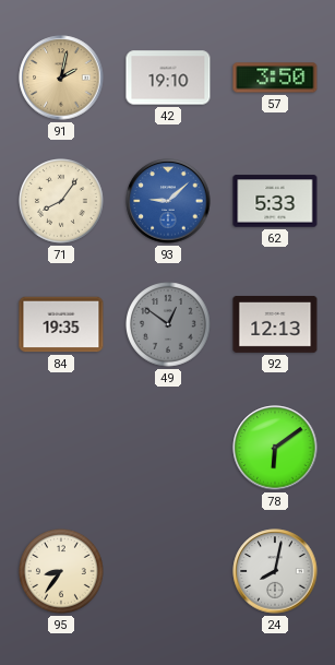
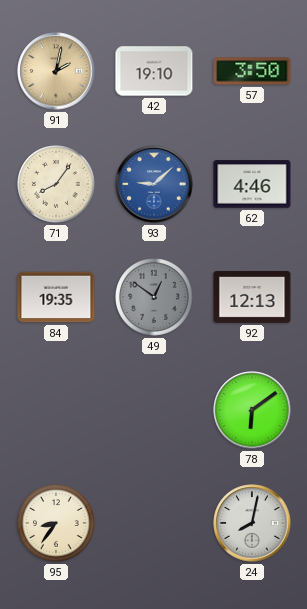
62: 5:33 -> 4:46 (252, 184)
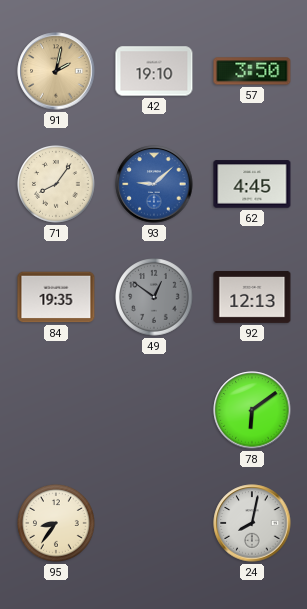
62: 4:46 -> 4:45 (252, 184)
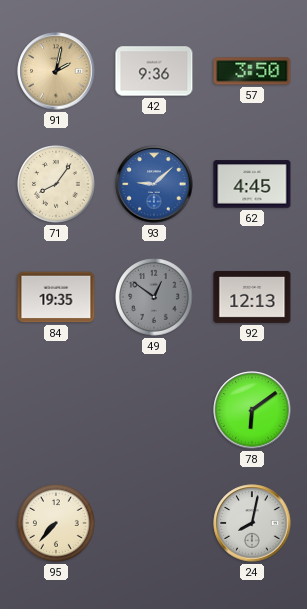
42: 19:10 -> 9:36 (154, 71)
95: 8:36 -> 7:37 (57, 524)
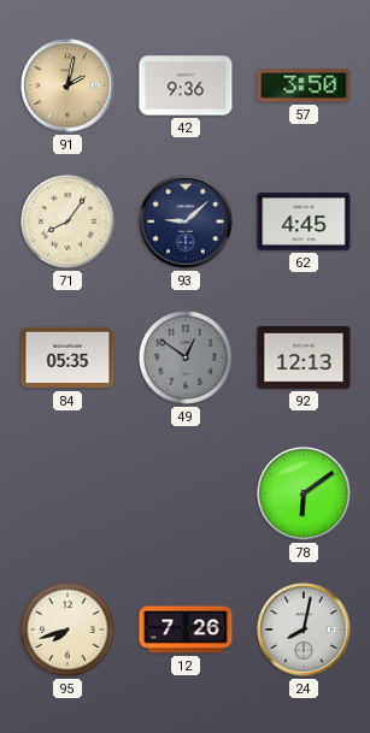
93 dial: blue -> navy (186, 221)
84: 19:35 -> 05:35 (67, 357)
95: 7:37 -> 7:42 (69, 631)
12: none -> 7:26 (186, 629)
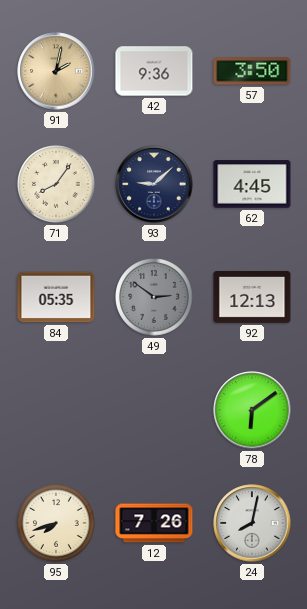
49: 12:51 -> 2:51 (155, 298)
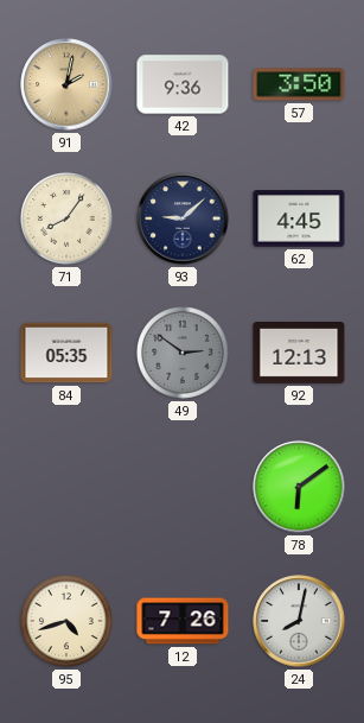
95: 7:42 -> 4:42 (68, 622)
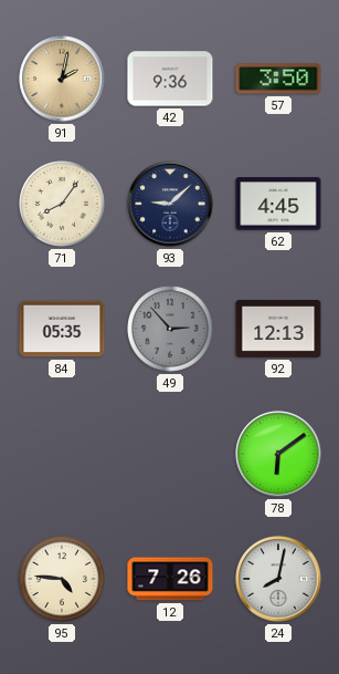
49: 2:51 -> 2:53 (171, 330)
95: 4:42 -> 4:46 (63, 580)
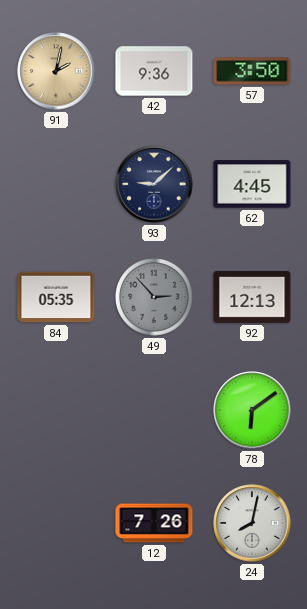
71: 8:06 -> none (63, 205)
95: 4:46 -> none (63, 580)
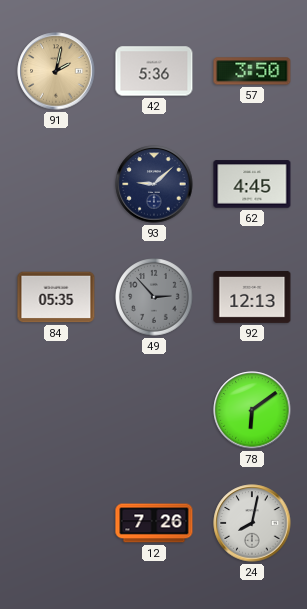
42: 9:36 -> 5:36 (154, 71)
